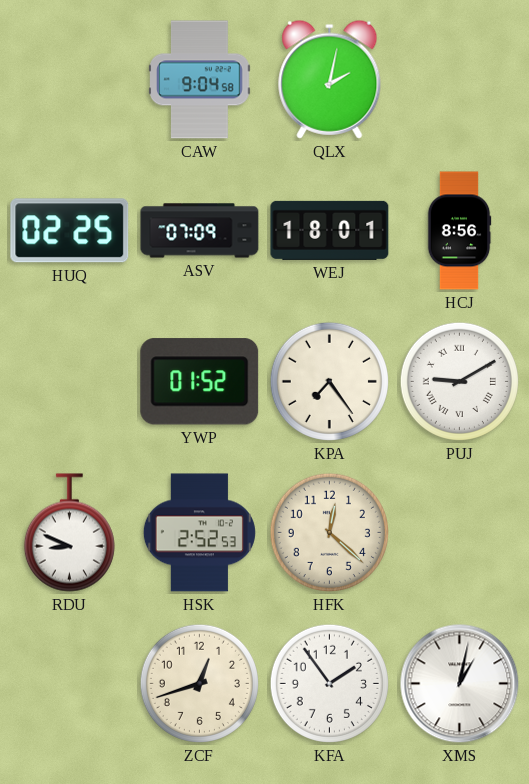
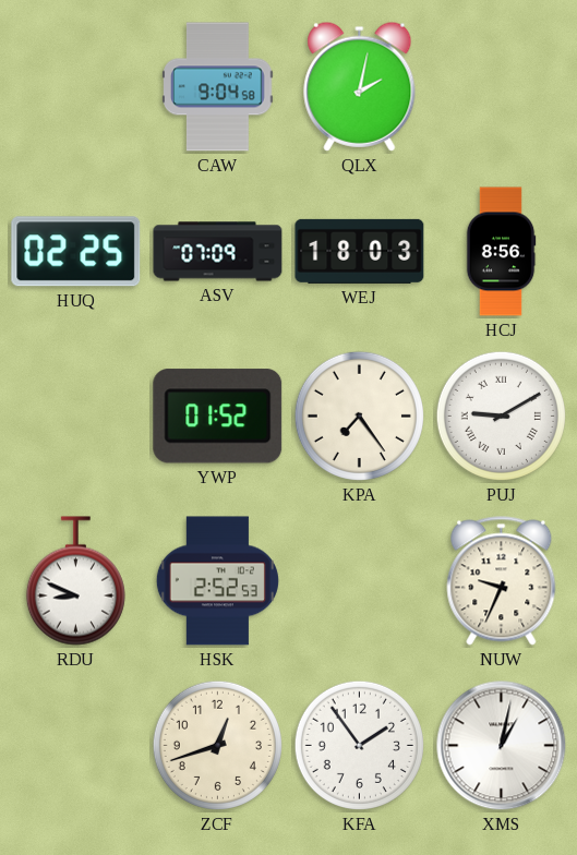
WEJ: 18:01 -> 18:03 (360, 251)
HFK: 12:22 -> none (329, 532)
NUW: none -> 9:34 (502, 581)
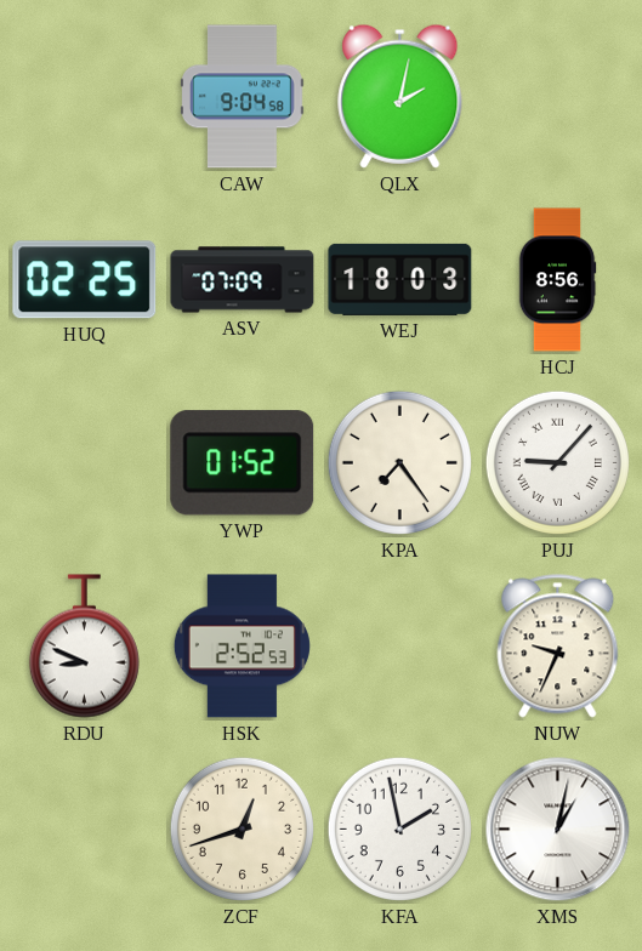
PUJ: 9:10 -> 9:07 (557, 462)
KFA: 1:54 -> 1:58 (399, 828)
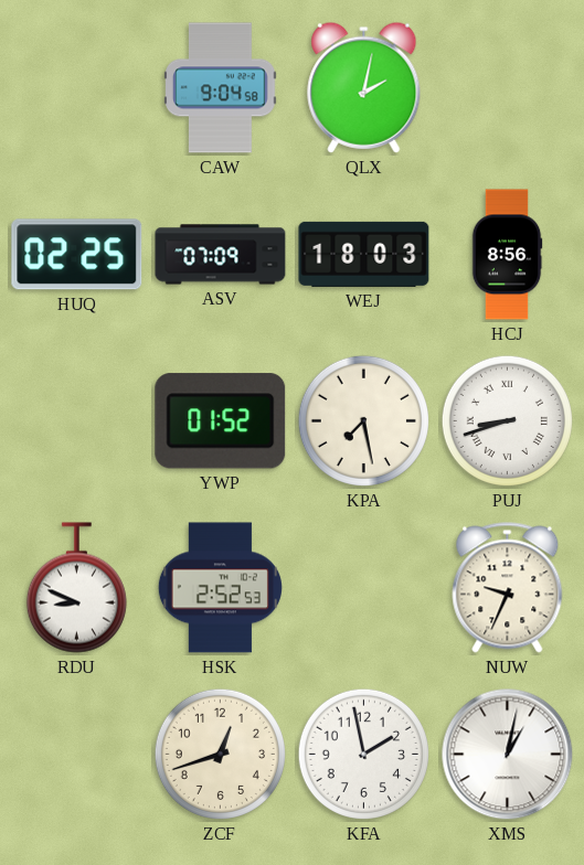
KPA: 7:24 -> 7:28 (363, 420)
PUJ: 9:07 -> 8:42 (507, 420)
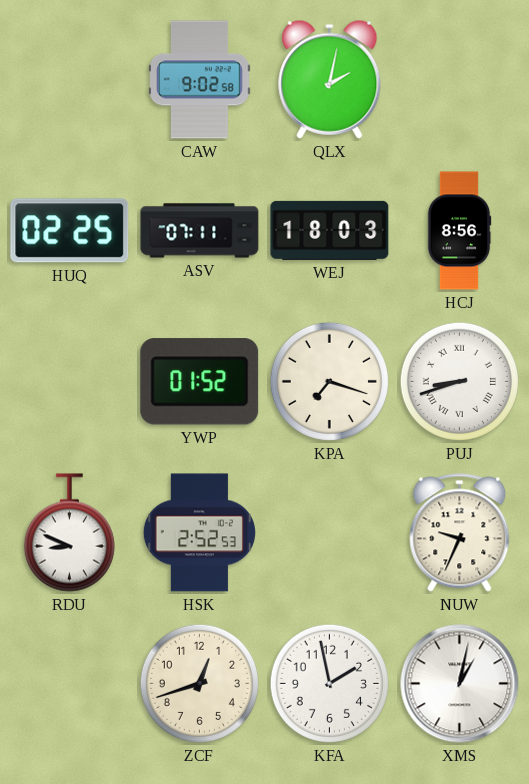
CAW: 9:04 -> 9:02 (200, 80)
ASV: 07:09 -> 07:11 (200, 231)
KPA: 7:28 -> 7:18 (329, 381)
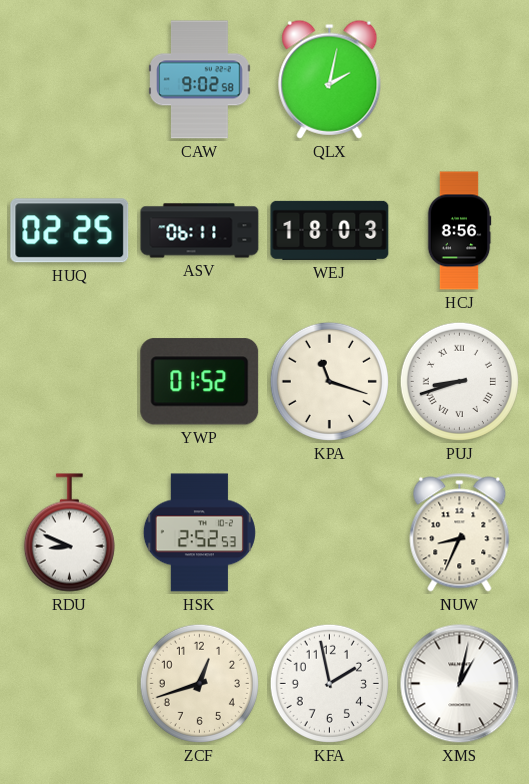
ASV: 07:11 -> 06:11 (200, 231)
KPA: 7:18 -> 11:18 (329, 381)
NUW: 9:34 -> 8:34 (460, 533)
